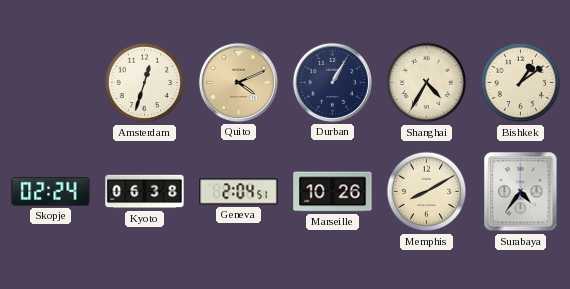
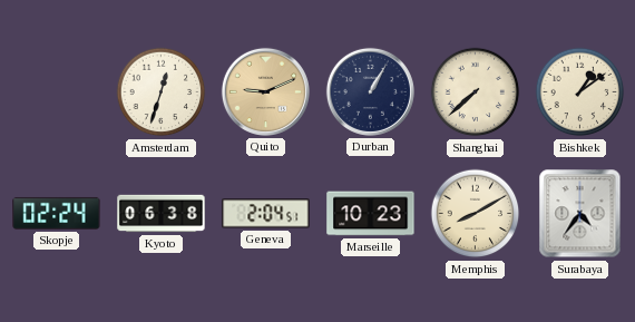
Quito: 4:11 -> 9:11 (265, 91)
Shanghai: 4:35 -> 7:38 (476, 92)
Marseille: 10:26 -> 10:23 (371, 214)
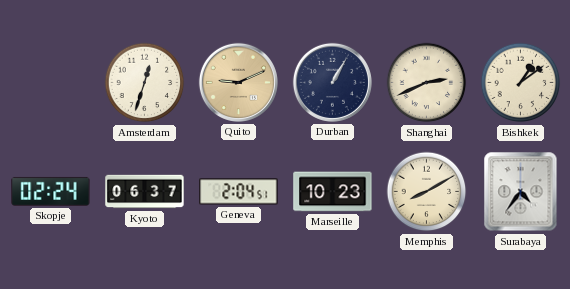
Shanghai: 7:38 -> 2:41 (427, 83)
Kyoto: 06:38 -> 06:37 (145, 192)
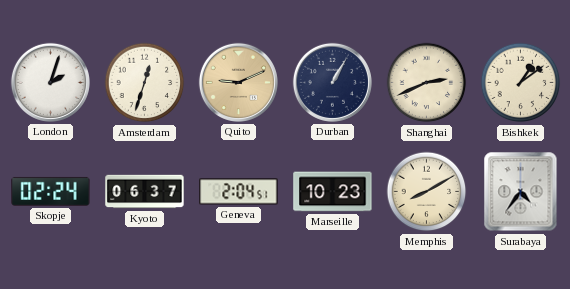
London: none -> 2:03 (50, 82)
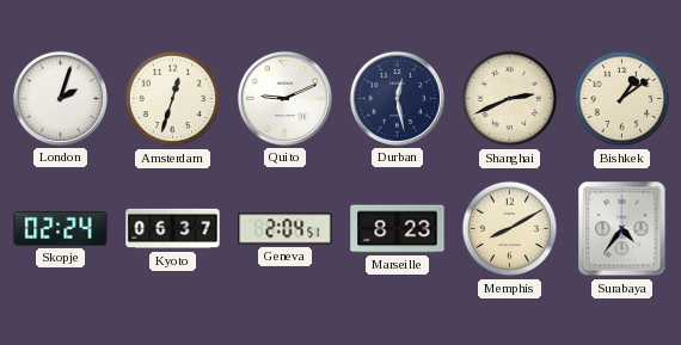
Quito dial: champagne -> white (284, 98)
Durban: 1:05 -> 12:28 (397, 98)
Marseille: 10:23 -> 8:23 (398, 229)
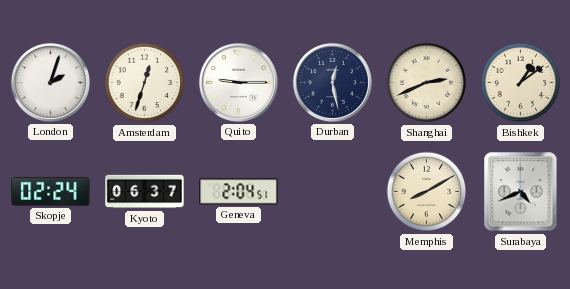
Quito: 9:11 -> 9:15 (238, 82)
Marseille: 8:23 -> none (398, 229)
Surabaya: 4:36 -> 4:41 (521, 192)
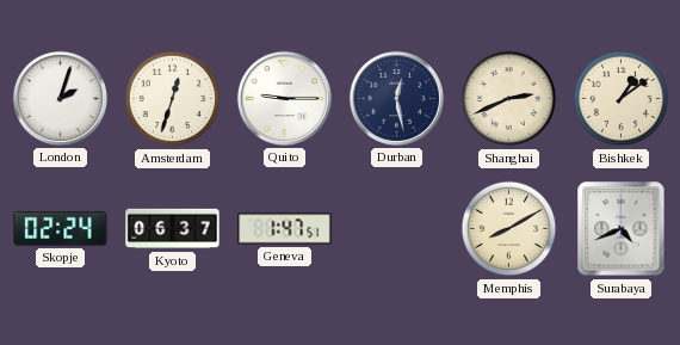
Geneva: 2:04 -> 1:47 (285, 229)
